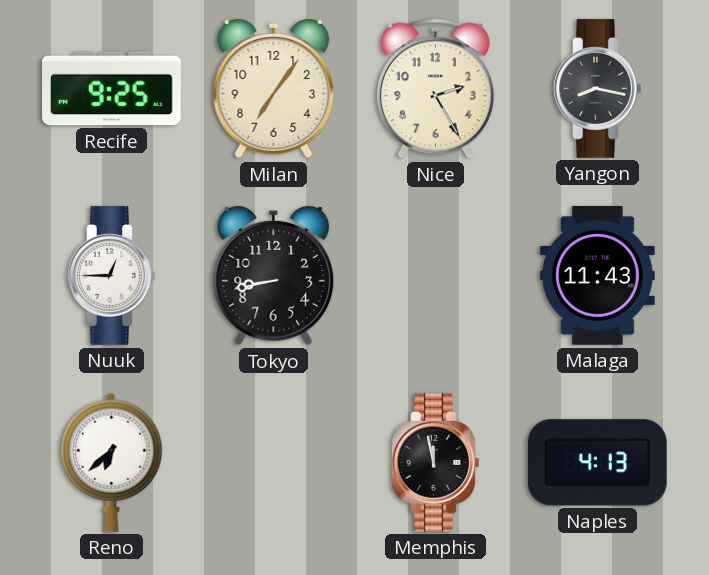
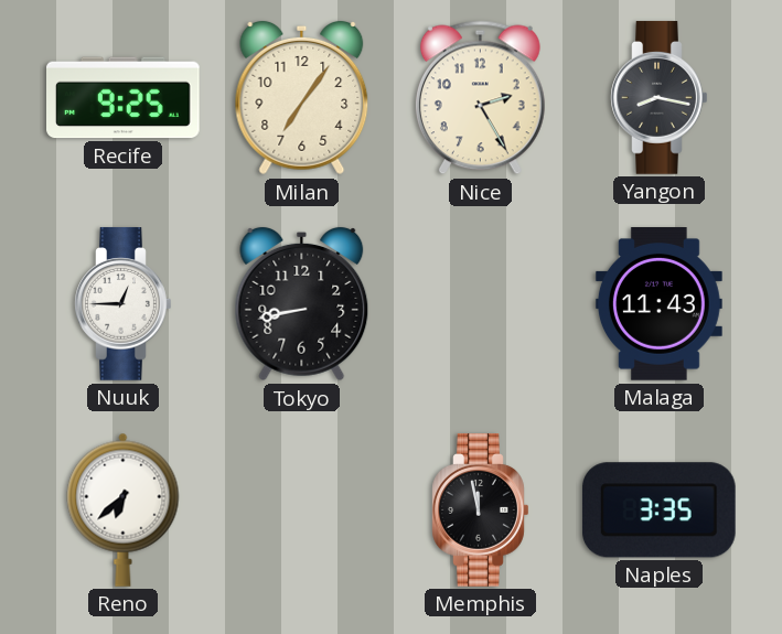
Naples: 4:13 -> 3:35 (658, 511)
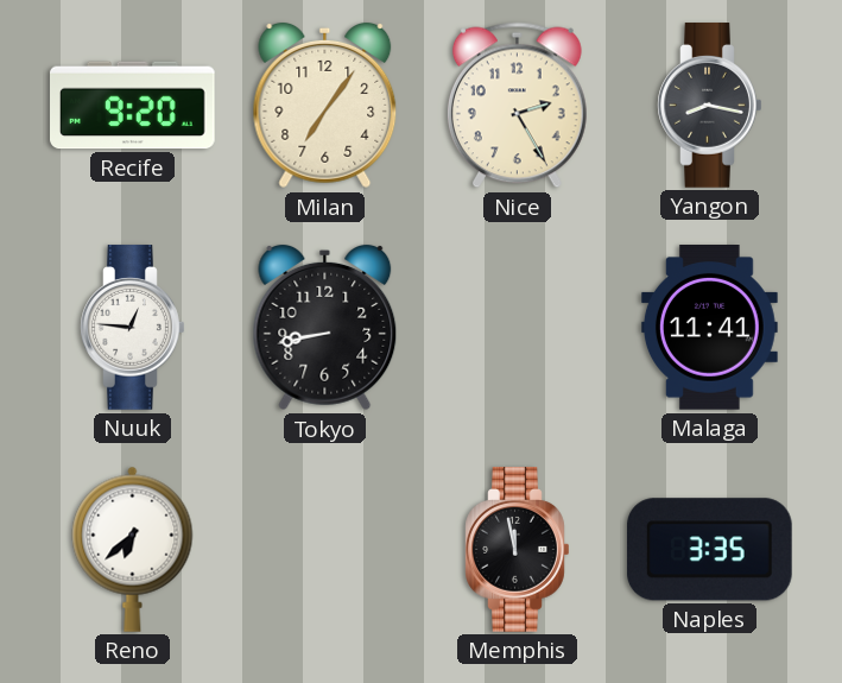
Recife: 9:25 -> 9:20 (133, 106)
Nuuk: 12:45 -> 12:46 (133, 328)
Malaga: 11:43 -> 11:41 (709, 328)
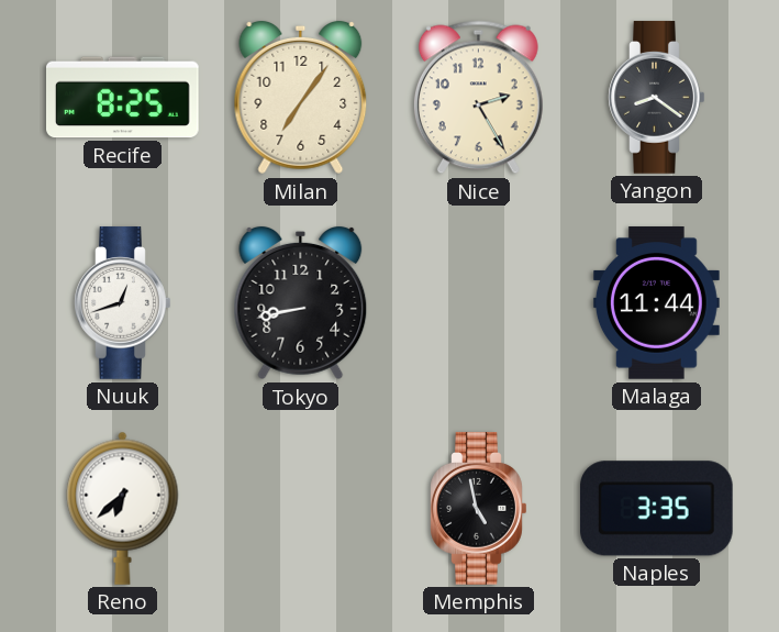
Recife: 9:20 -> 8:25 (123, 98)
Yangon: 8:17 -> 8:21 (657, 98)
Nuuk: 12:46 -> 12:42 (123, 303)
Malaga: 11:41 -> 11:44 (656, 303)
Memphis: 11:58 -> 4:58 (479, 509)
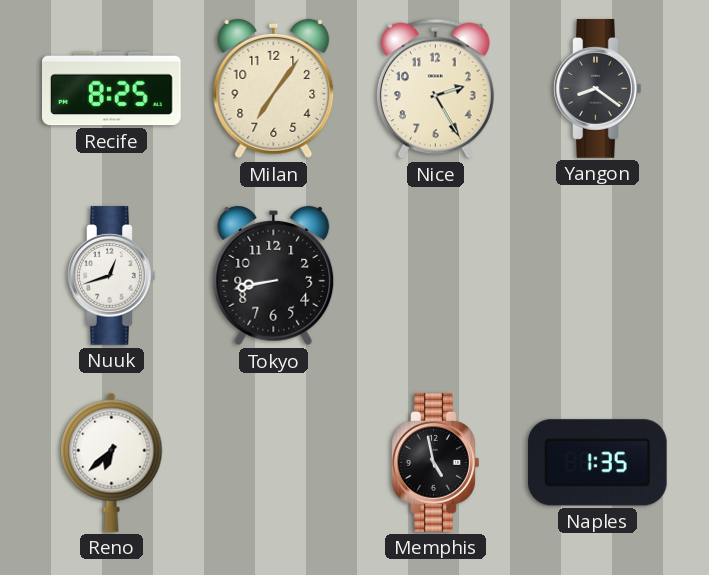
Malaga: 11:44 -> none (656, 303)
Naples: 3:35 -> 1:35 (597, 463)
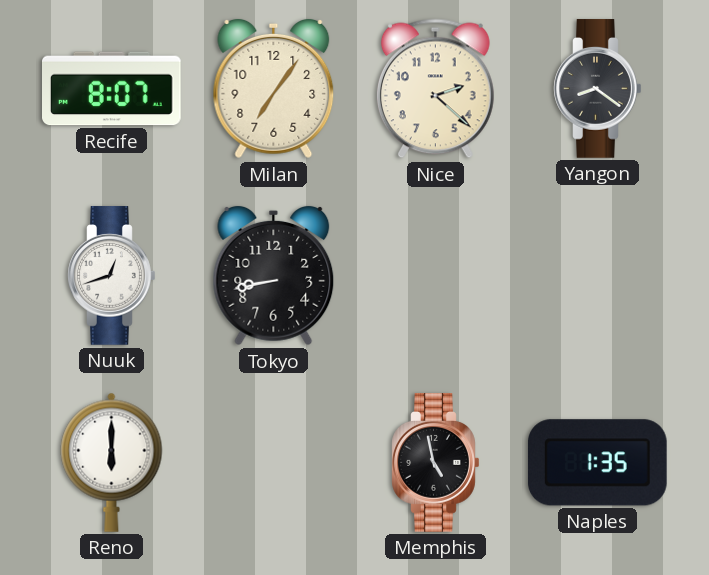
Recife: 8:25 -> 8:07 (112, 89)
Nice: 2:25 -> 2:22 (435, 89)
Reno: 6:38 -> 6:00 (112, 462)
